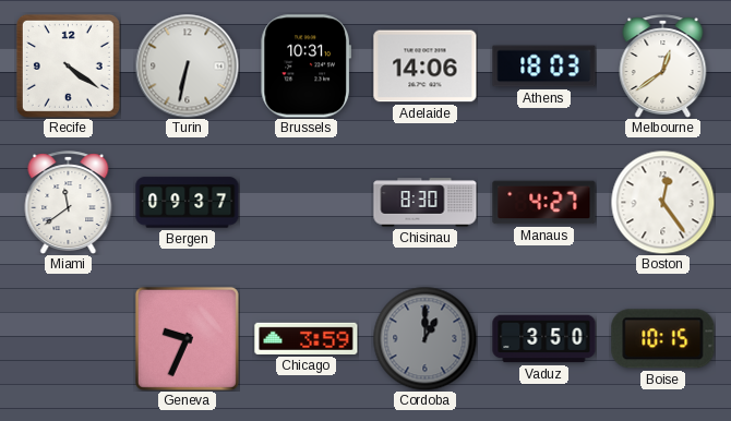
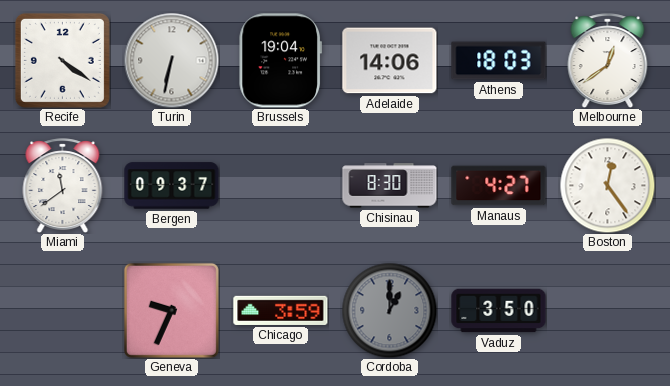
Brussels: 10:31 -> 19:04 (280, 61)
Boise: 10:15 -> none (663, 339)
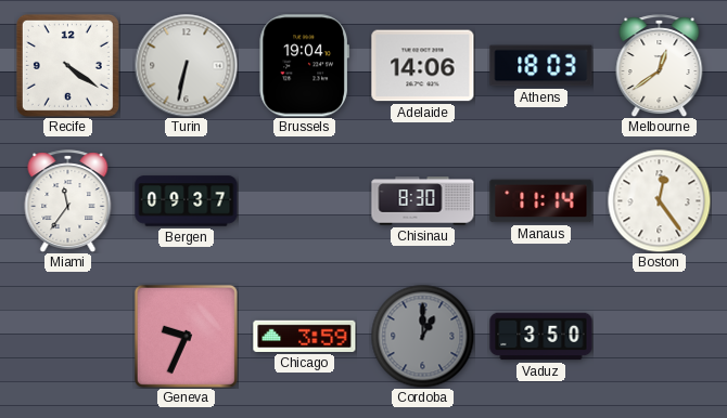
Miami: 11:39 -> 11:36 (68, 201)
Manaus: 4:27 -> 11:14 (541, 201)
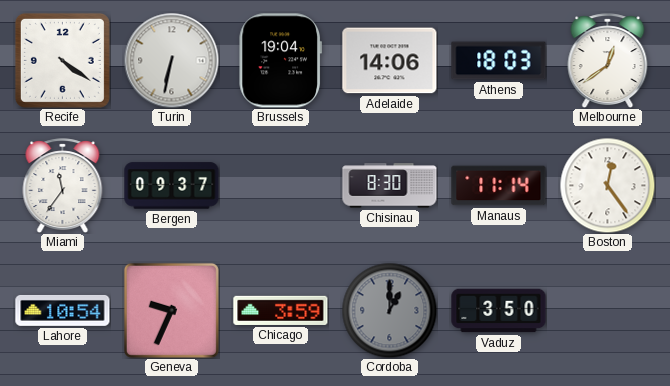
Lahore: none -> 10:54 (63, 310)
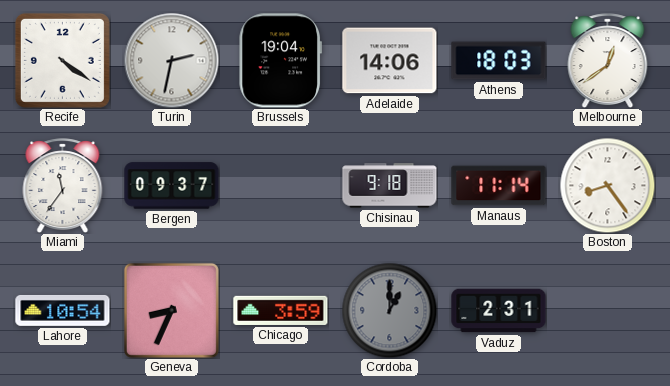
Turin: 6:32 -> 2:32 (171, 60)
Chisinau: 8:30 -> 9:18 (390, 186)
Boston: 12:24 -> 8:24 (607, 185)
Geneva: 9:34 -> 8:34 (171, 310)
Vaduz: 3:50 -> 2:31 (499, 311)
